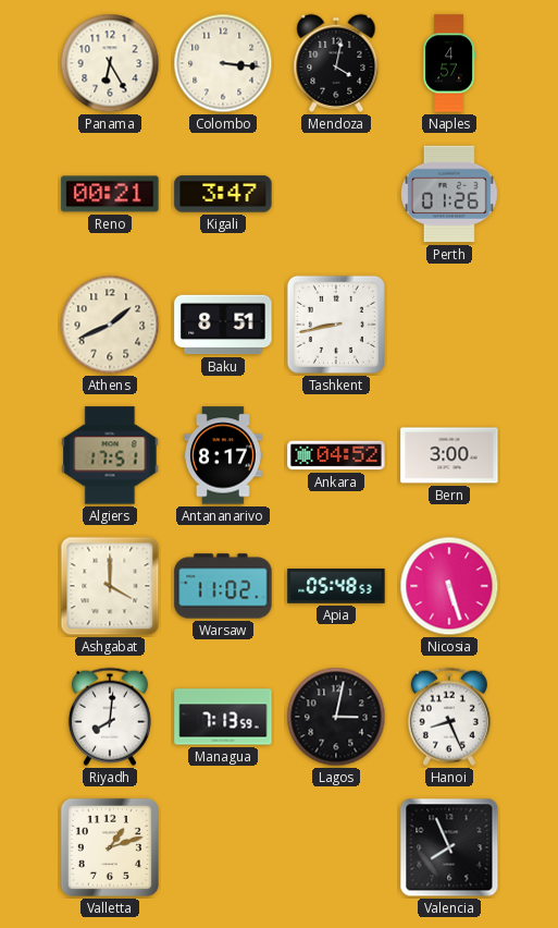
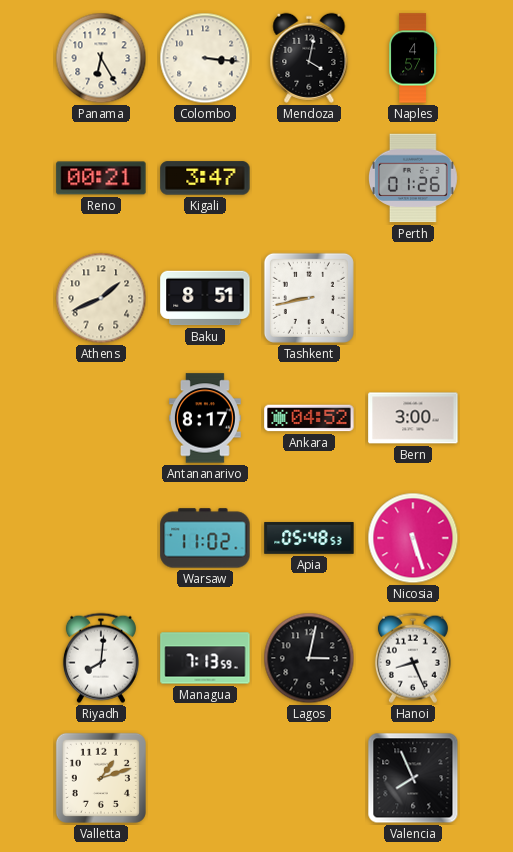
Algiers: 17:51 -> none (110, 455)
Ashgabat: 4:00 -> none (110, 586)
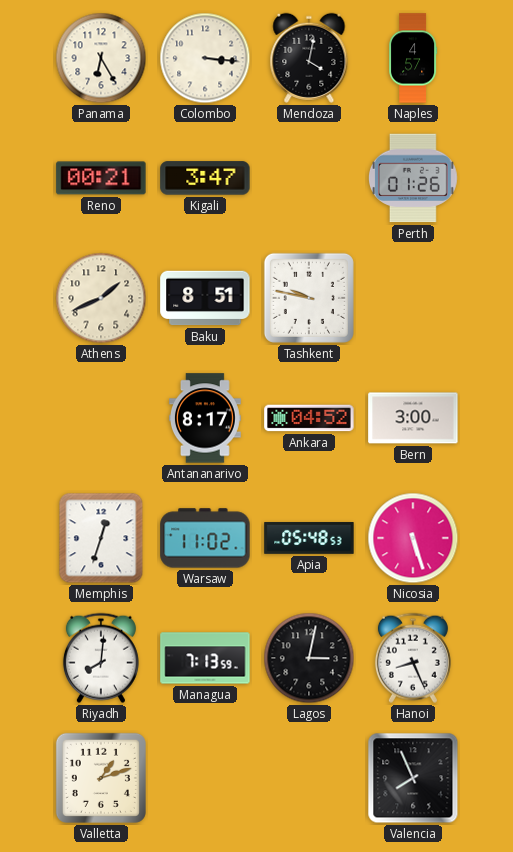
Tashkent: 8:43 -> 9:47 (309, 298)
Memphis: none -> 12:33 (101, 538)
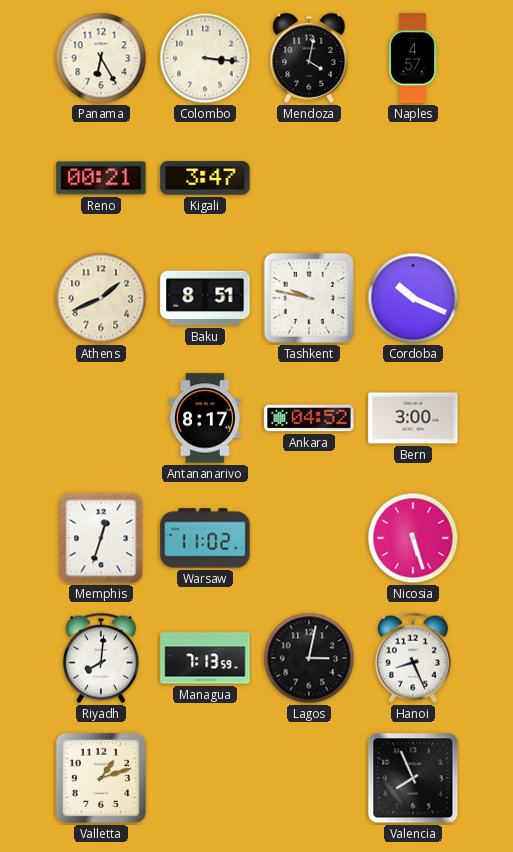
Perth: 01:26 -> none (413, 178)
Cordoba: none -> 10:19 (413, 298)
Apia: 05:48 -> none (309, 538)
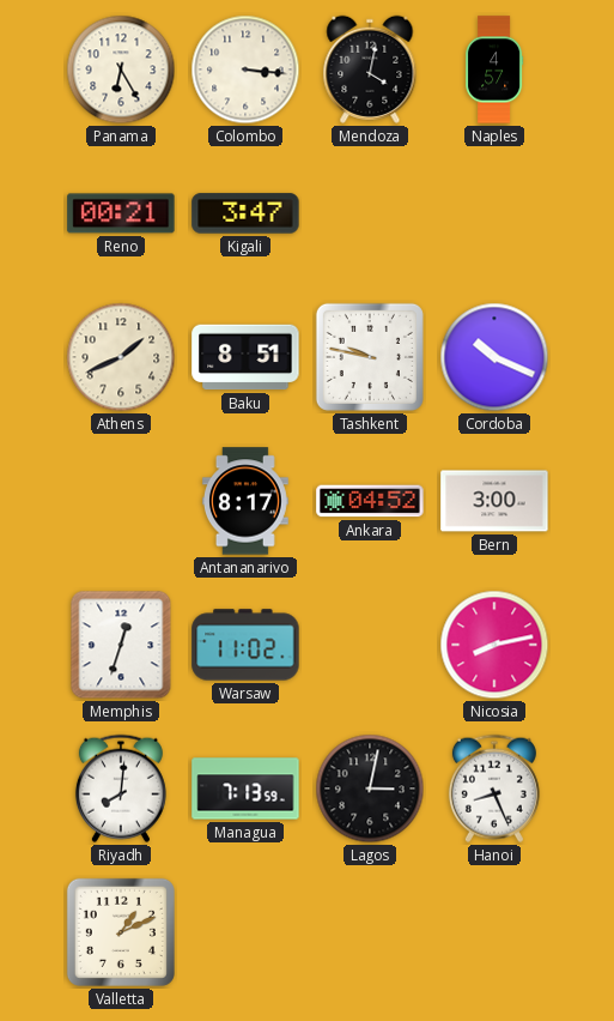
Nicosia: 5:27 -> 8:13 (494, 645)
Valletta: 1:12 -> 1:11 (121, 932)
Valencia: 7:56 -> none (413, 778)
